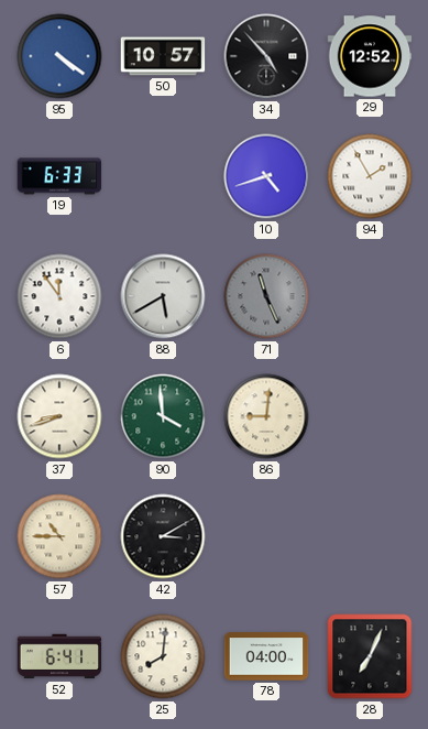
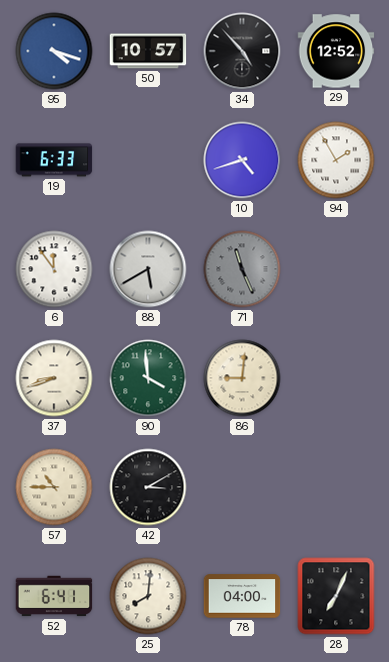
95: 4:21 -> 4:18 (54, 51)
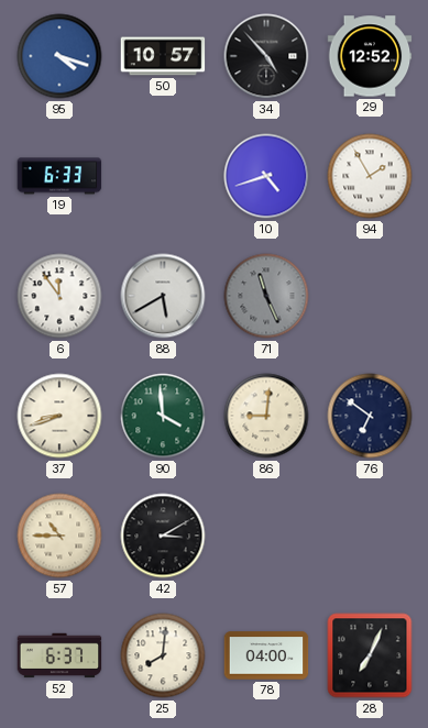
76: none -> 6:51 (370, 416)
52: 6:41 -> 6:37 (59, 655)
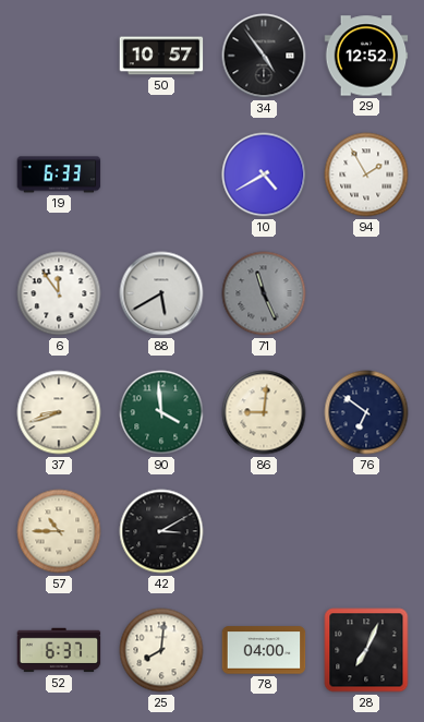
95: 4:18 -> none (59, 56)
34: 4:53 -> 4:54 (264, 56)
10: 4:42 -> 4:40 (264, 175)
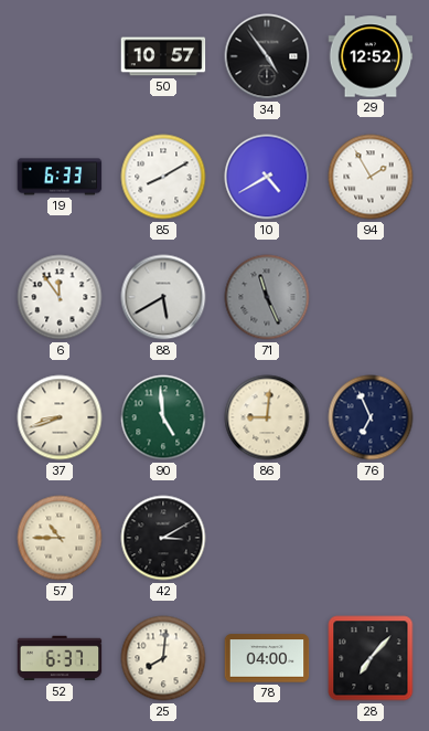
85: none -> 8:10 (163, 177)
90: 3:59 -> 4:59 (163, 417)
76: 6:51 -> 6:56 (371, 417)
28: 7:04 -> 7:07 (371, 658)
